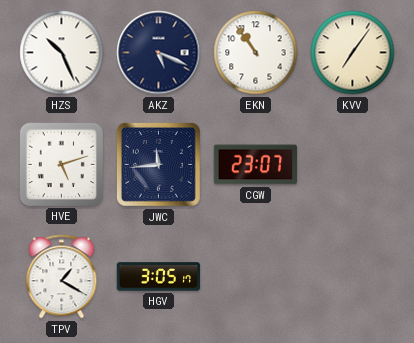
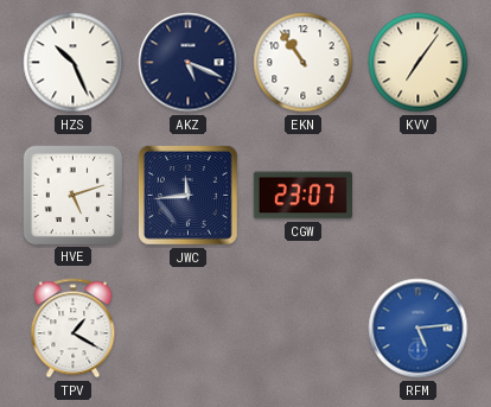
HGV: 3:05 -> none (159, 277)
RFM: none -> 5:14 (419, 329)
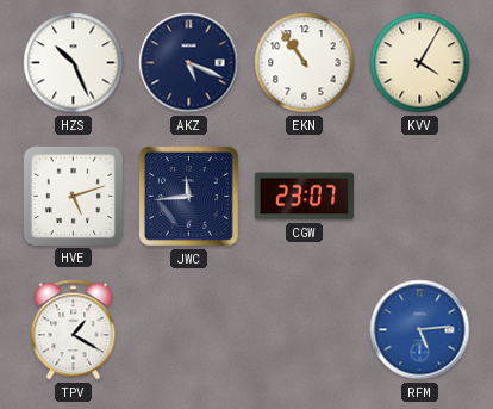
KVV: 7:06 -> 4:05 (420, 63)
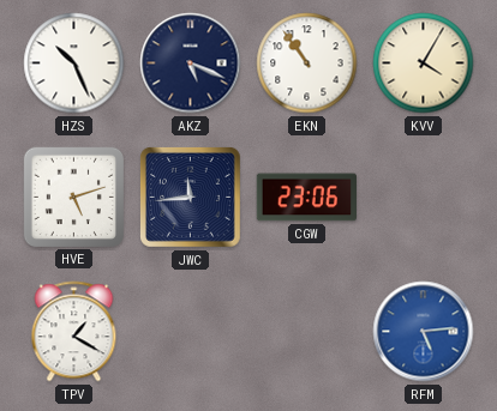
CGW: 23:07 -> 23:06 (306, 198)
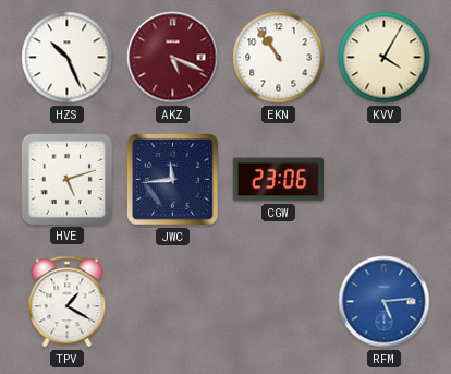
AKZ dial: navy -> burgundy (173, 58)
